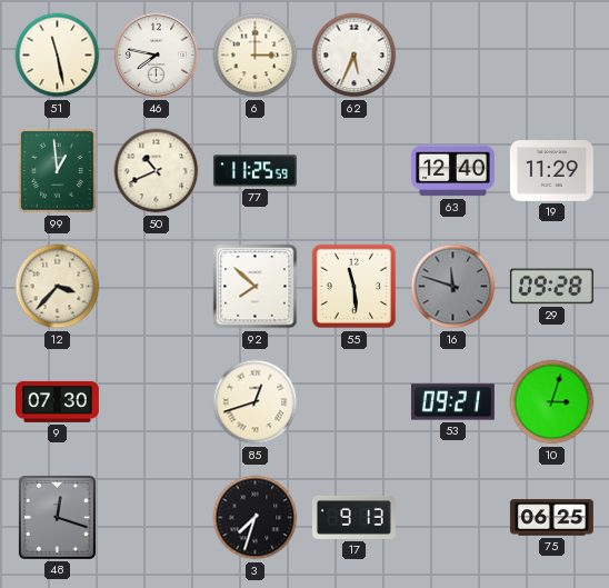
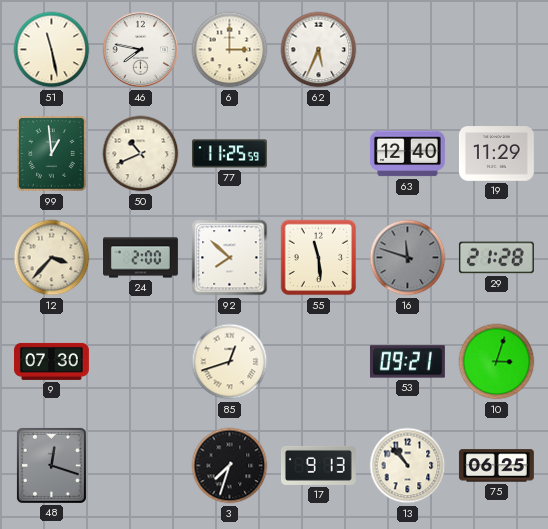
24: none -> 2:00 (141, 258)
29: 09:28 -> 21:28 (496, 258)
13: none -> 10:53 (408, 466)
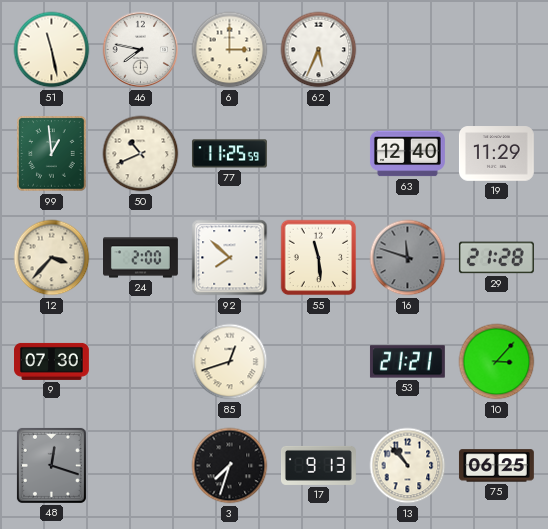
53: 09:21 -> 21:21 (407, 362)
10: 3:03 -> 3:07 (497, 362)
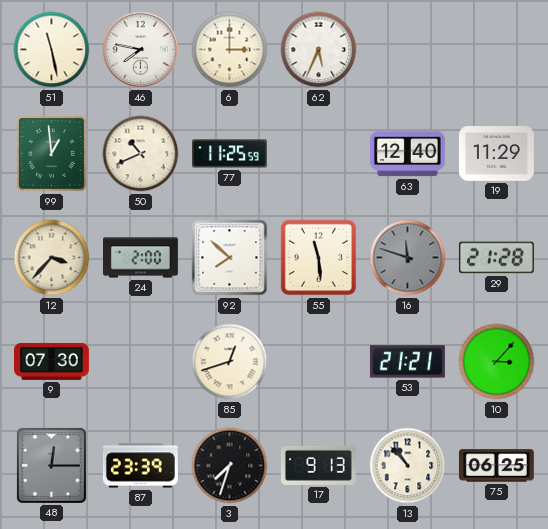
48: 12:18 -> 12:15 (51, 465)
87: none -> 23:39 (140, 466)
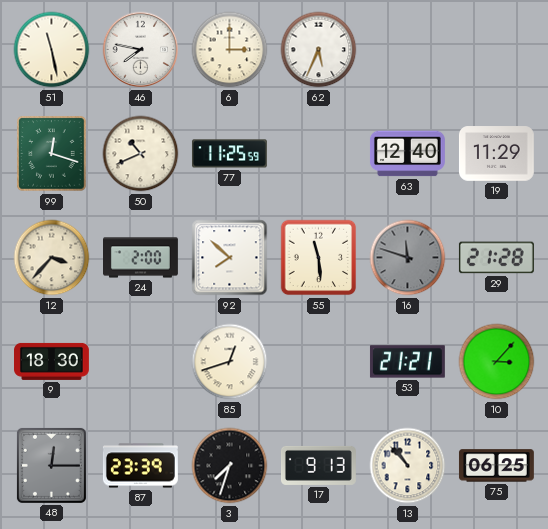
99: 12:59 -> 12:18 (52, 154)
9: 07:30 -> 18:30 (52, 361)
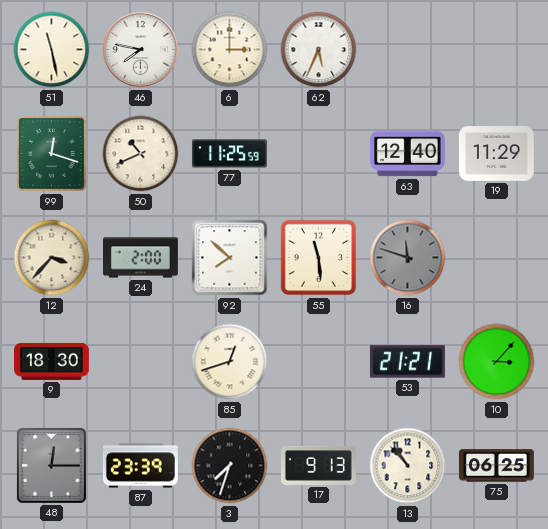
29: 21:28 -> none (496, 258)
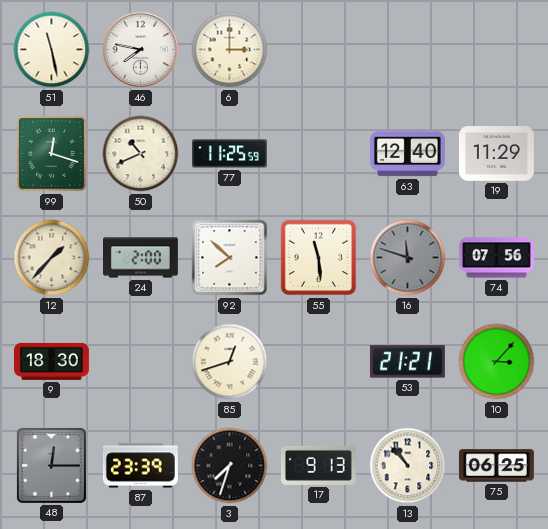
62: 5:34 -> none (319, 50)
12: 3:37 -> 1:37 (52, 258)
74: none -> 07:56 (496, 258)
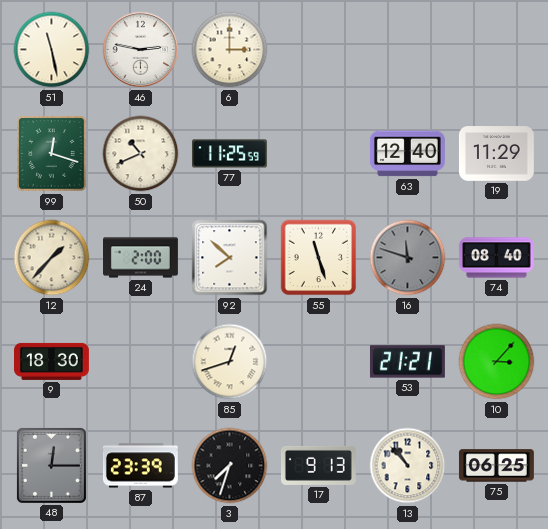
46: 7:47 -> 2:47 (141, 50)
55: 11:29 -> 11:27 (319, 258)
74: 07:56 -> 08:40 (496, 258)
